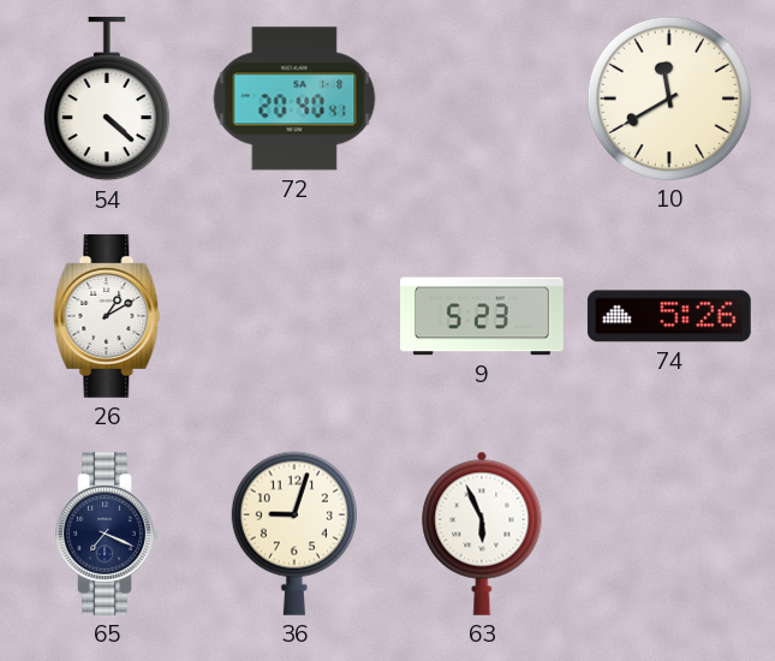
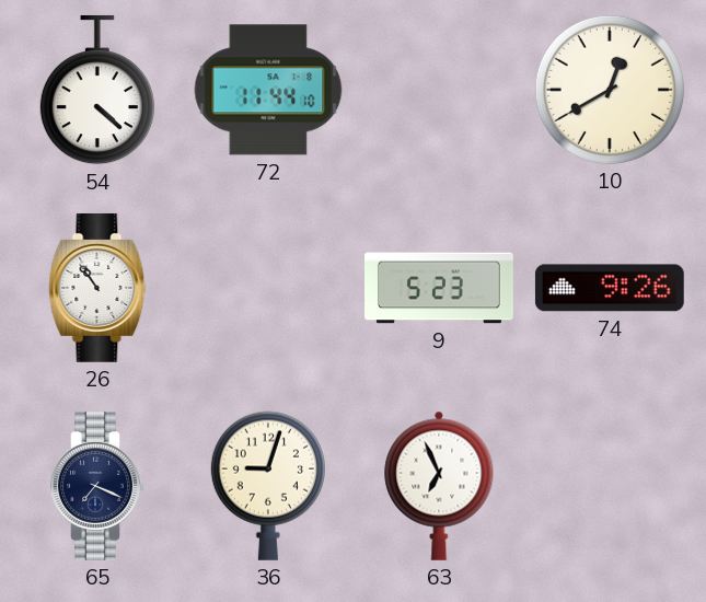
72: 20:40 -> 11:44 (268, 90)
10: 11:40 -> 12:40 (610, 90)
26: 1:10 -> 10:54 (97, 288)
74: 5:26 -> 9:26 (610, 288)
63: 5:56 -> 6:56 (439, 486)
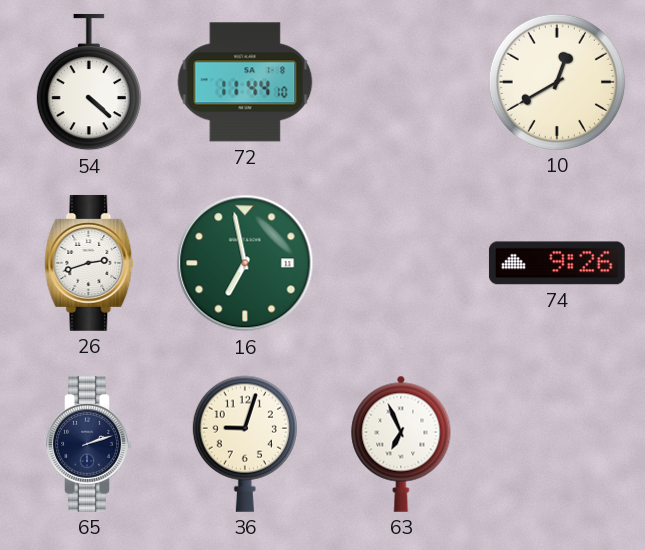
26: 10:54 -> 2:42 (89, 263)
16: none -> 6:58 (245, 263)
9: 5:23 -> none (440, 288)
65: 7:19 -> 2:12 (89, 444)
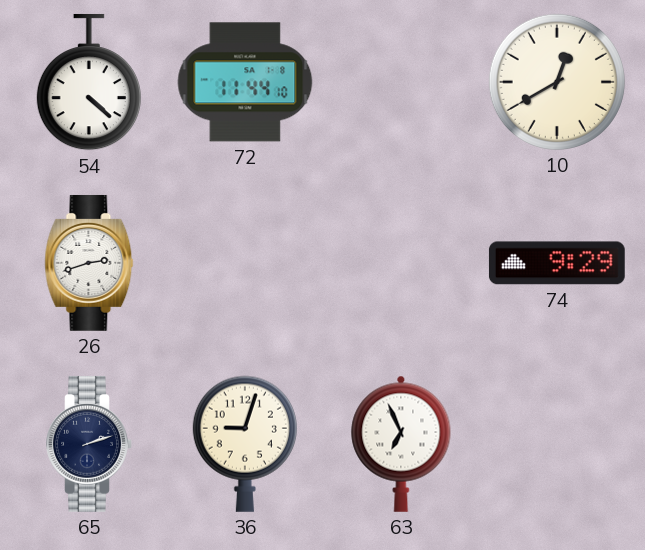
16: 6:58 -> none (245, 263)
74: 9:26 -> 9:29 (557, 263)
